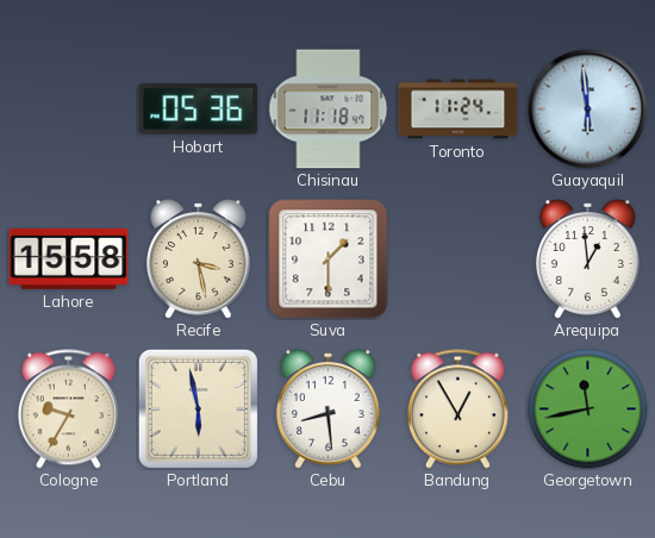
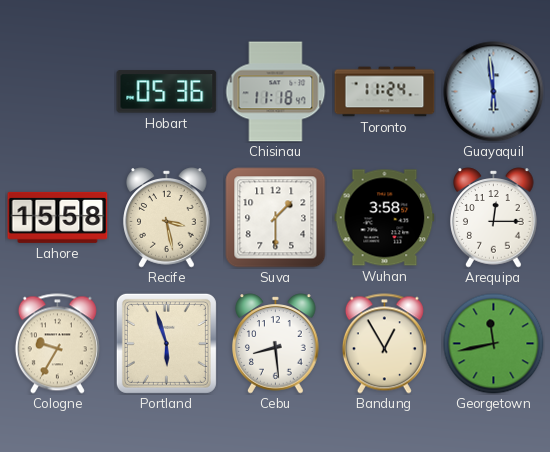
Wuhan: none -> 3:58 (385, 218)
Arequipa: 12:59 -> 12:15 (494, 218)
Portland: 5:58 -> 5:57 (166, 343)
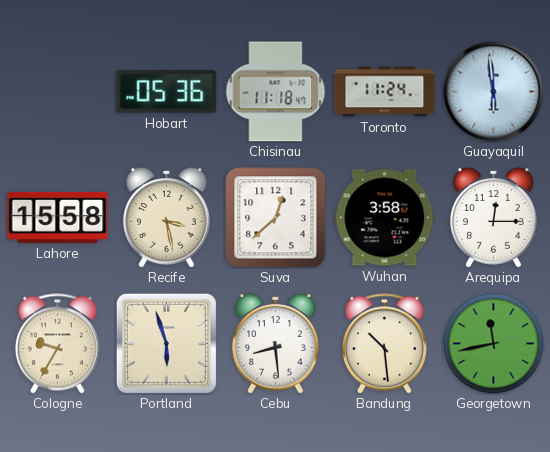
Suva: 1:30 -> 12:38 (276, 218)
Bandung: 12:55 -> 10:29 (384, 344)
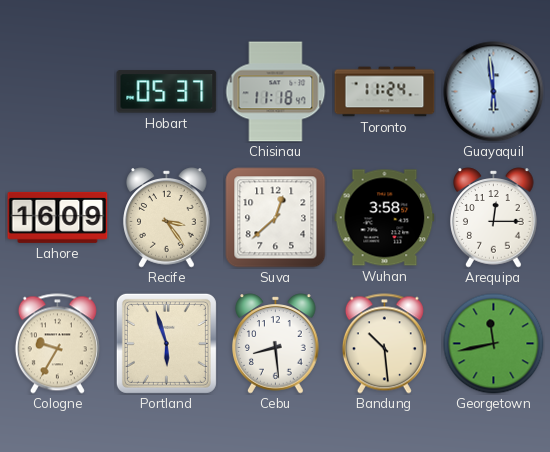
Hobart: 05:36 -> 05:37 (167, 92)
Lahore: 15:58 -> 16:09 (58, 217)
Recife: 3:28 -> 3:24 (167, 218)
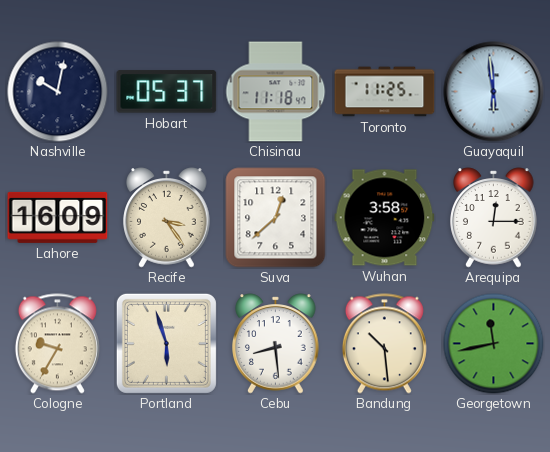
Nashville: none -> 10:02 (58, 92)
Toronto: 11:24 -> 11:25 (385, 92)
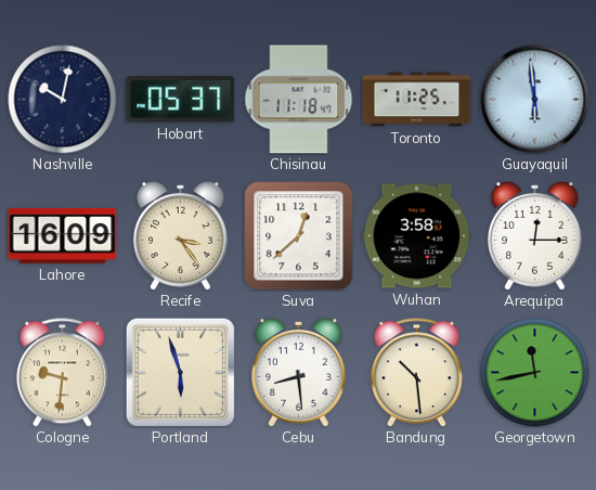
Cologne: 9:35 -> 9:31 (62, 373)
